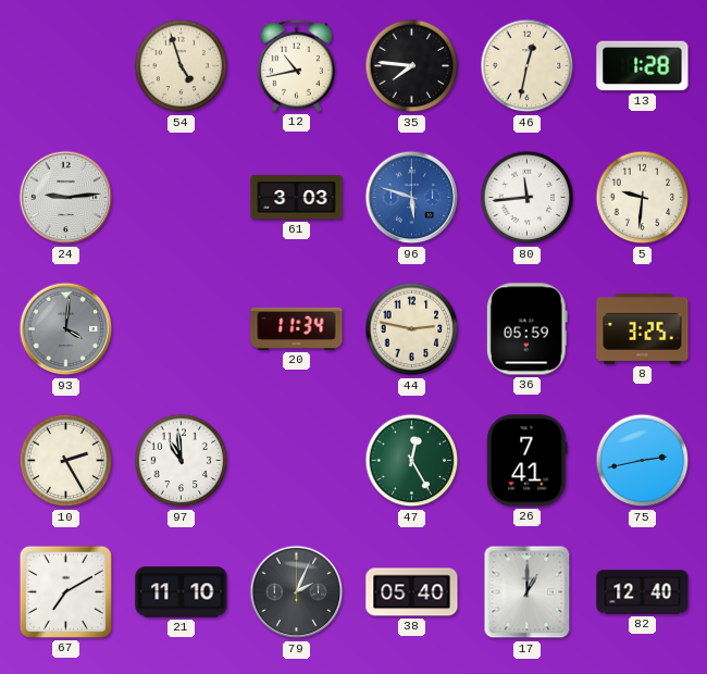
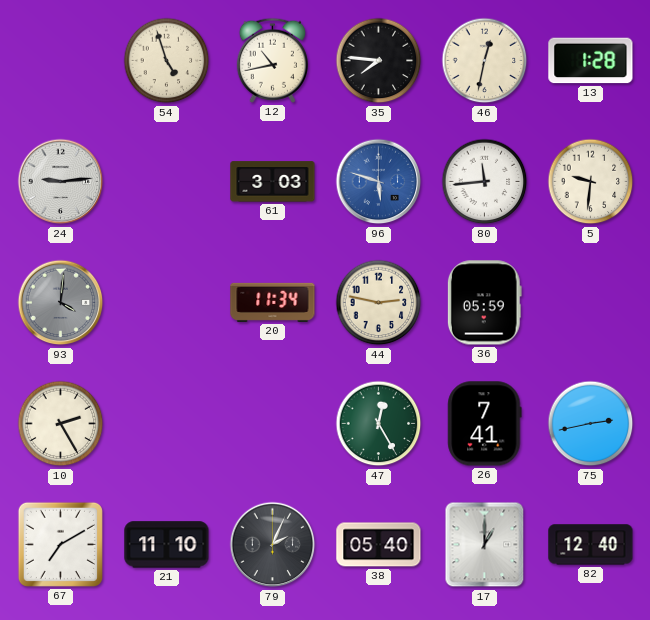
8: 3:25 -> none (643, 328)
97: 10:59 -> none (182, 461)
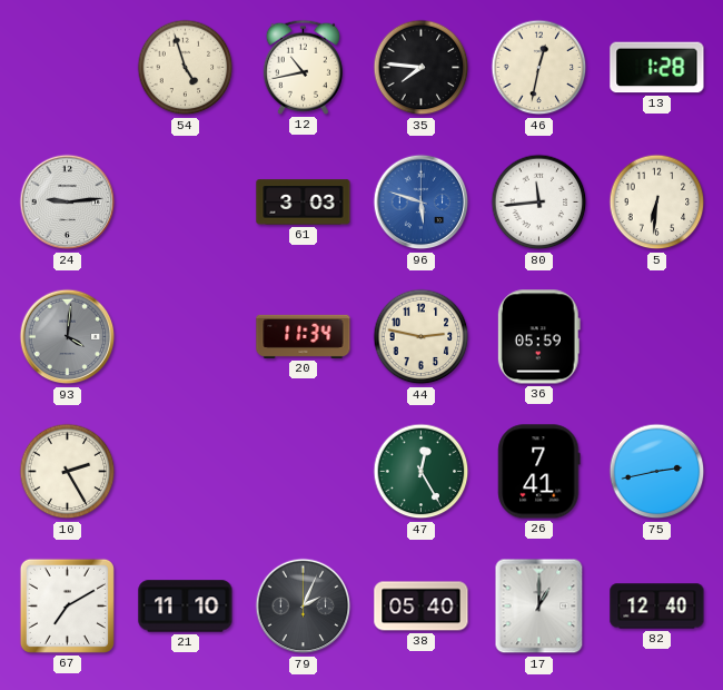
5: 9:31 -> 6:31 (657, 203)
